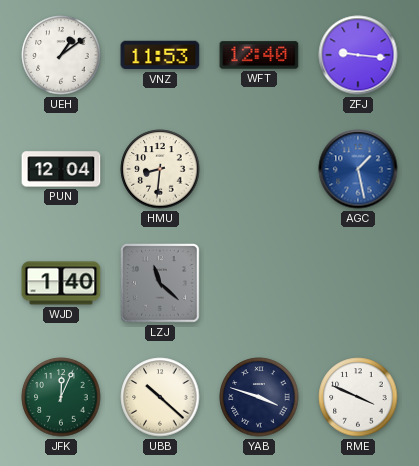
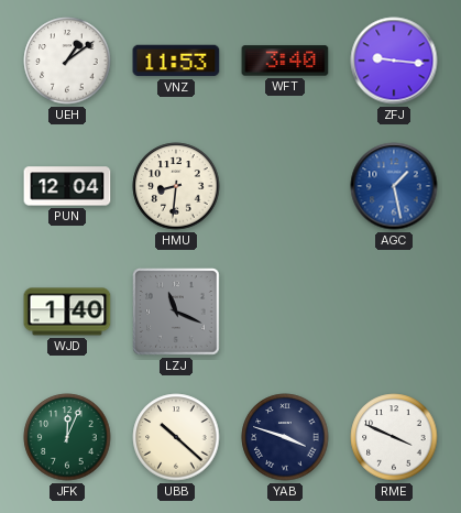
WFT: 12:40 -> 3:40 (285, 61)
LZJ: 11:22 -> 11:19 (176, 312)
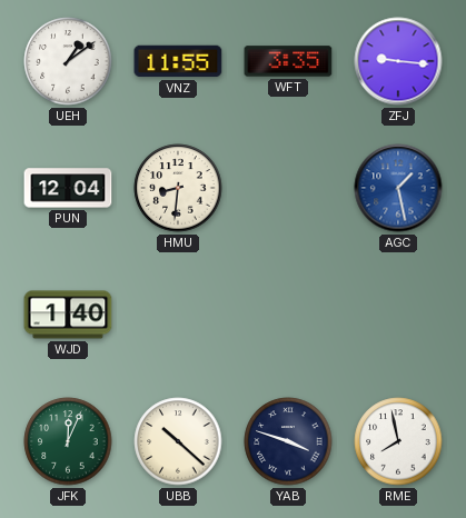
VNZ: 11:53 -> 11:55 (178, 61)
WFT: 3:40 -> 3:35 (288, 61)
LZJ: 11:19 -> none (176, 312)
RME: 3:49 -> 7:58 (398, 441)
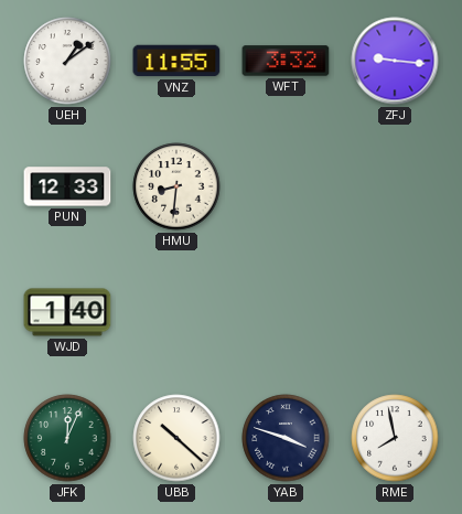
WFT: 3:35 -> 3:32 (286, 61)
PUN: 12:04 -> 12:33 (67, 186)
AGC: 1:28 -> none (398, 188)
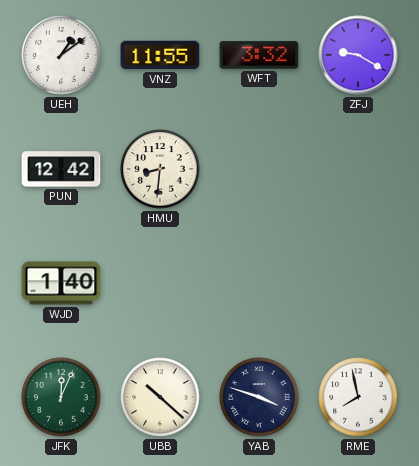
ZFJ: 9:16 -> 9:20 (358, 55)
PUN: 12:33 -> 12:42 (61, 169)
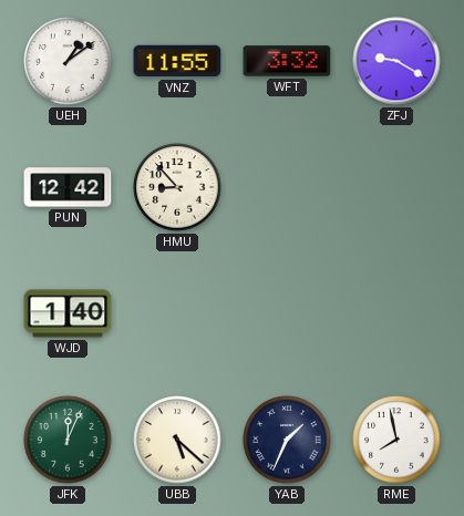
HMU: 8:31 -> 8:53 (177, 187)
UBB: 10:22 -> 5:22 (177, 440)
YAB: 3:48 -> 1:34 (287, 440)
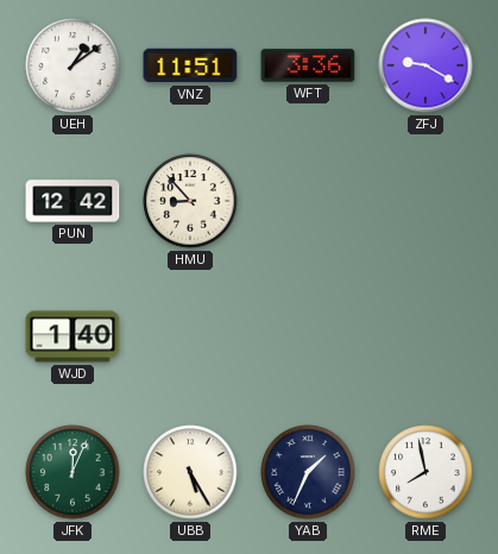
VNZ: 11:55 -> 11:51 (190, 65)
WFT: 3:32 -> 3:36 (308, 65)
UBB: 5:22 -> 5:25 (190, 472)
